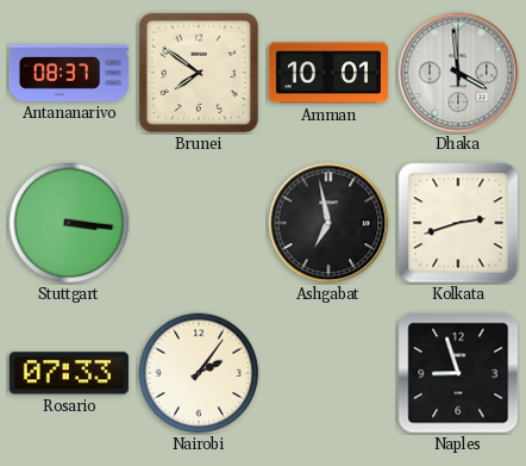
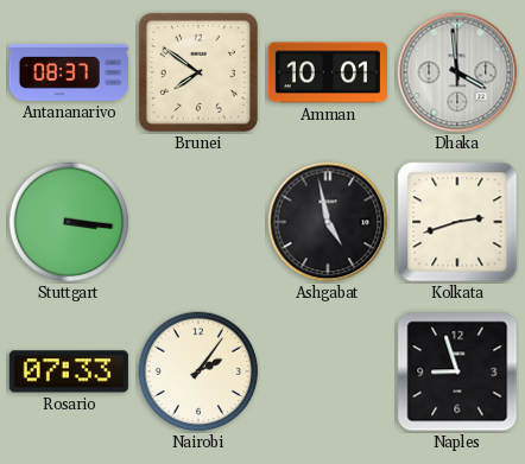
Ashgabat: 6:58 -> 4:58 (328, 222)
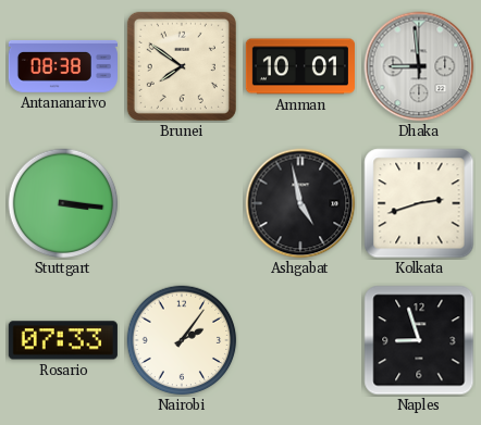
Antananarivo: 08:37 -> 08:38 (63, 66)
Dhaka: 3:59 -> 8:59 (419, 66)
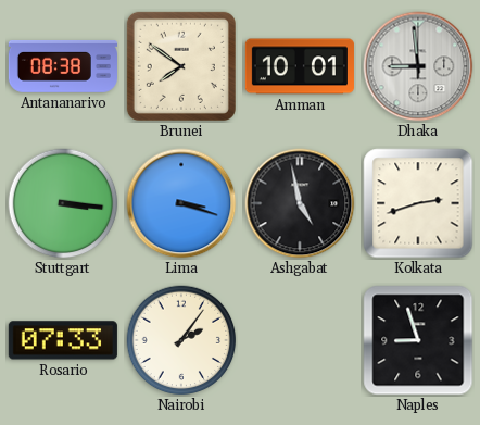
Lima: none -> 3:18 (181, 203)
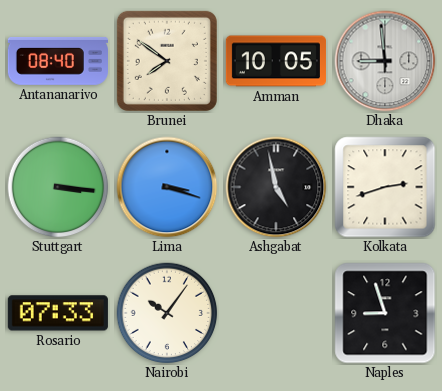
Antananarivo: 08:38 -> 08:40 (58, 61)
Amman: 10:01 -> 10:05 (276, 61)
Nairobi: 2:06 -> 10:06 (167, 313)
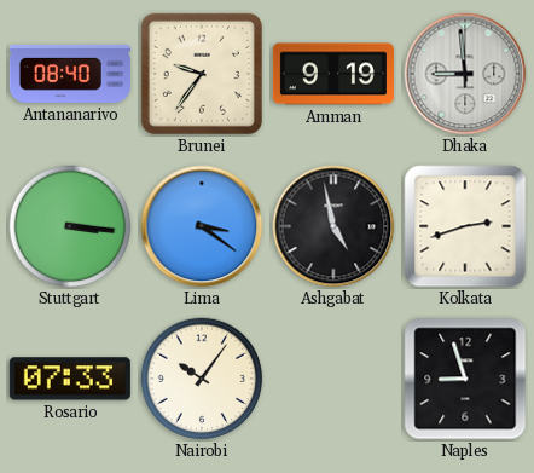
Brunei: 7:51 -> 9:36 (202, 74)
Amman: 10:05 -> 9:19 (333, 74)
Lima: 3:18 -> 3:21 (202, 226)
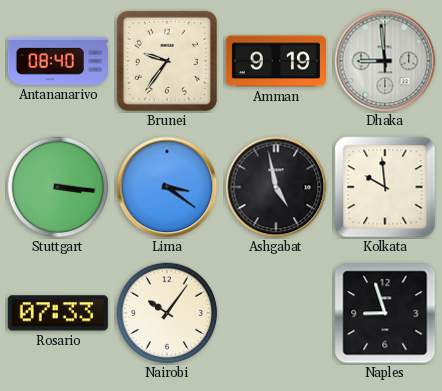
Kolkata: 2:42 -> 9:59 (385, 187)
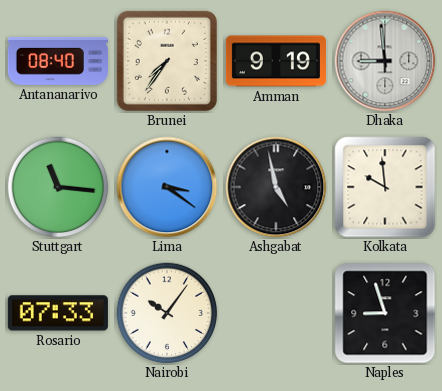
Brunei: 9:36 -> 7:36 (167, 61)
Stuttgart: 3:16 -> 11:16 (58, 187)
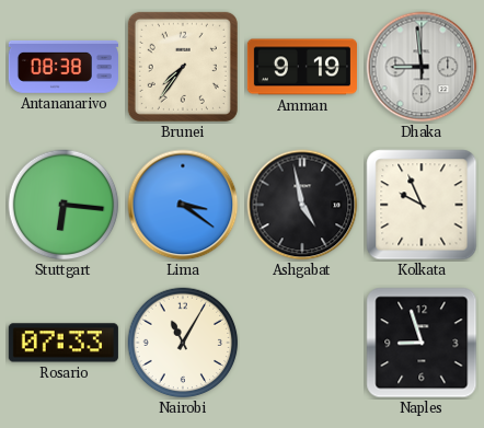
Antananarivo: 08:40 -> 08:38 (64, 67)
Stuttgart: 11:16 -> 6:16 (64, 205)
Kolkata: 9:59 -> 9:56 (422, 205)
Nairobi: 10:06 -> 11:05 (183, 343)
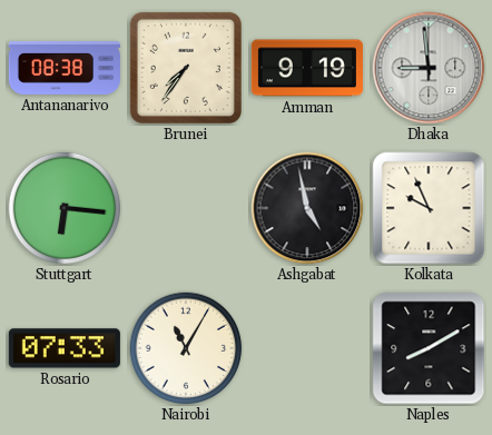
Lima: 3:21 -> none (183, 205)
Naples: 8:57 -> 8:10 (429, 348)
